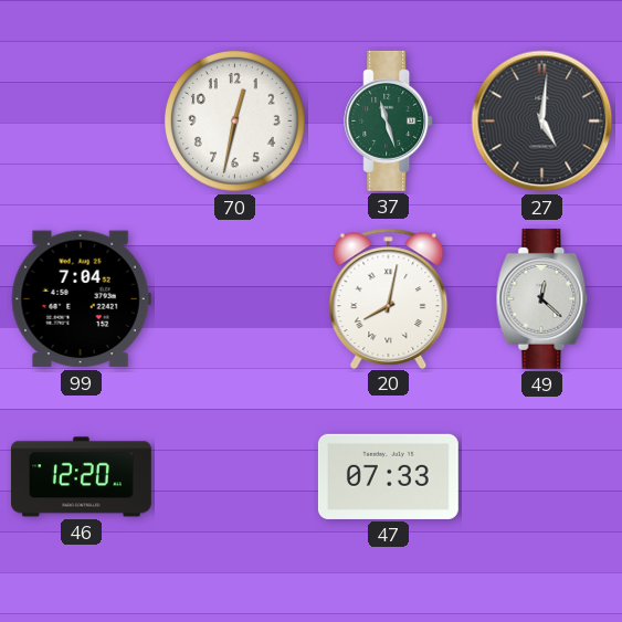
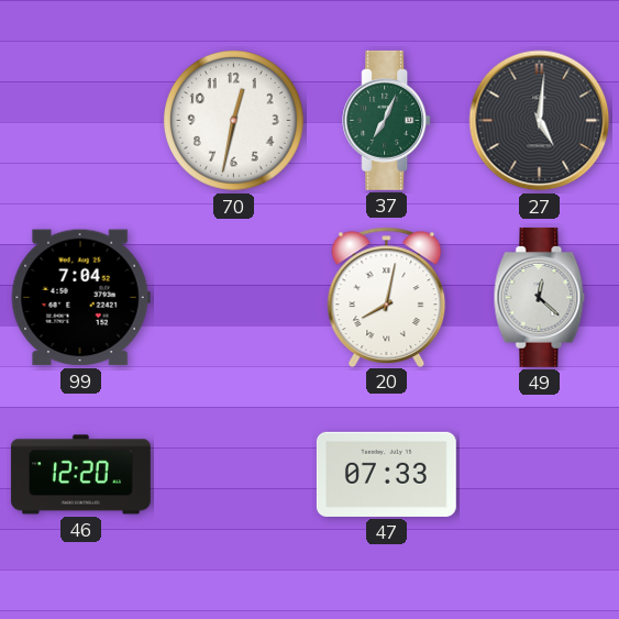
37: 11:27 -> 7:04 (387, 120)
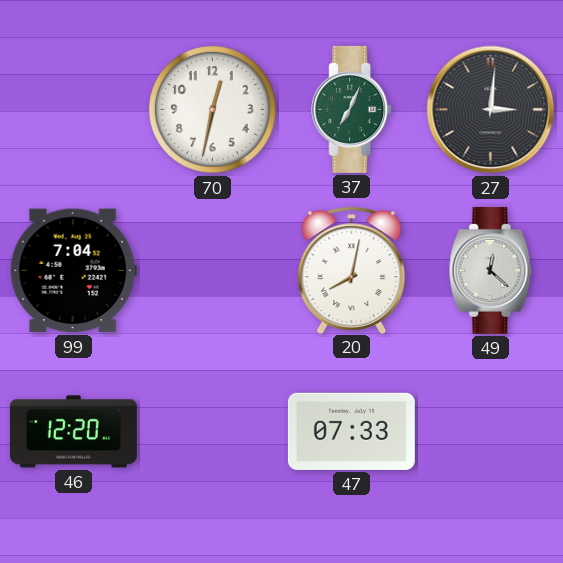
27: 5:01 -> 3:01 (491, 110)
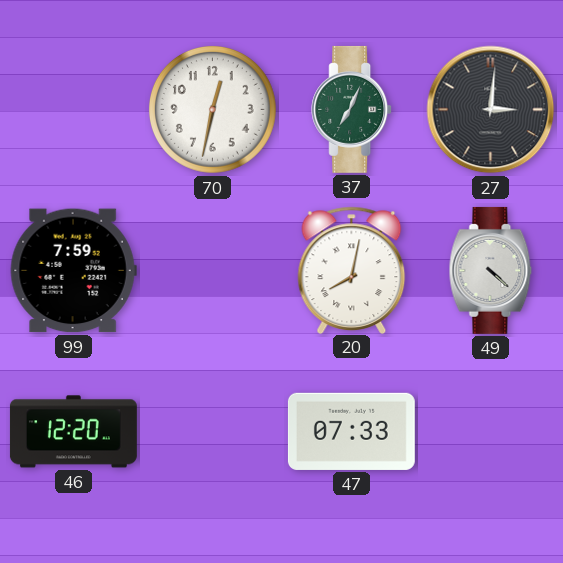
99: 7:04 -> 7:59 (73, 271)
49: 12:22 -> 4:22 (491, 270)
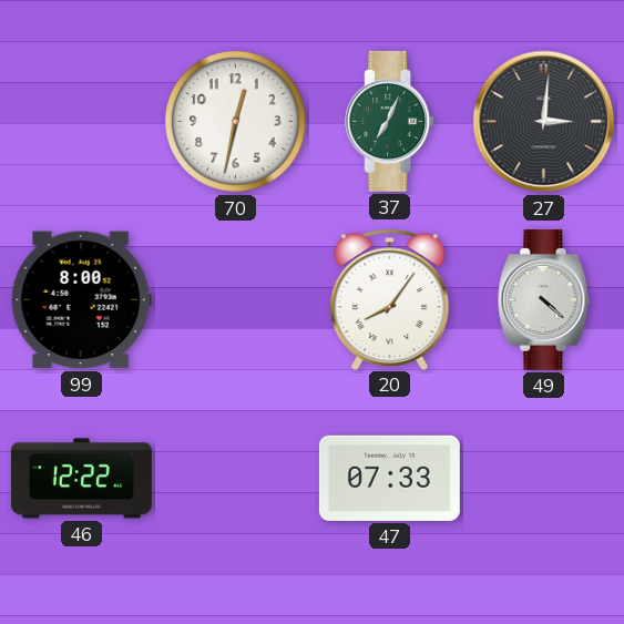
99: 7:59 -> 8:00 (81, 300)
20: 8:02 -> 8:06 (390, 299)
46: 12:20 -> 12:22 (81, 479)
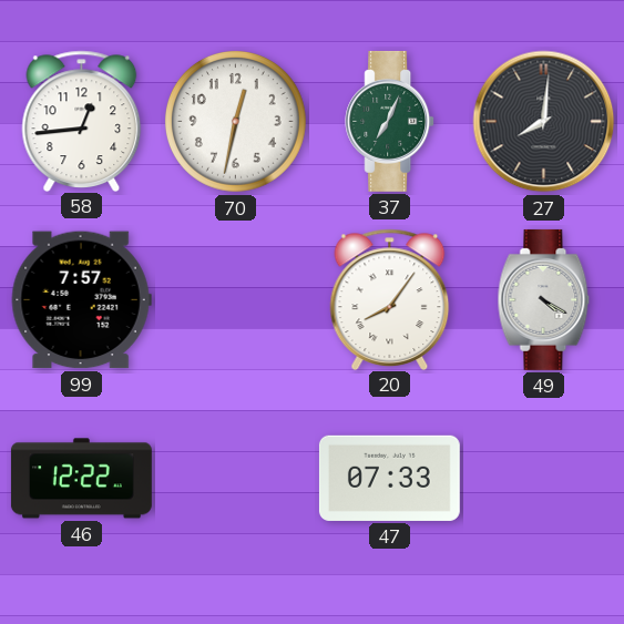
58: none -> 12:44 (82, 121)
27: 3:01 -> 8:01 (544, 122)
99: 8:00 -> 7:57 (81, 300)
49: 4:22 -> 4:20 (544, 299)
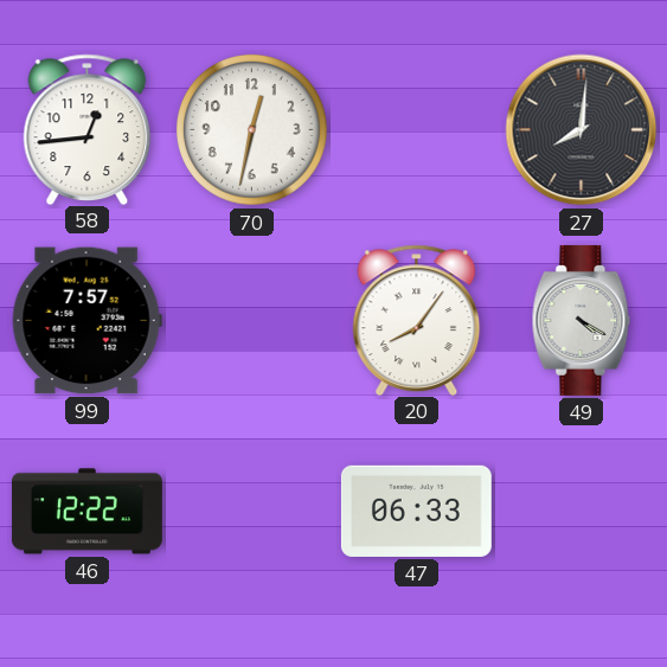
37: 7:04 -> none (390, 121)
47: 07:33 -> 06:33 (416, 511)
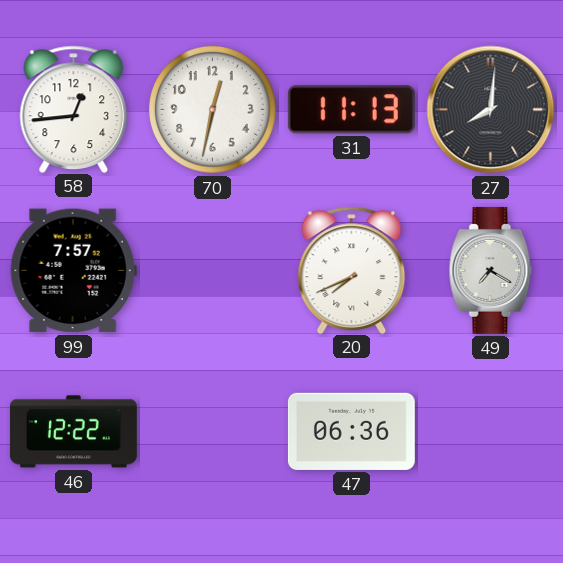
31: none -> 11:13 (351, 110)
20: 8:06 -> 7:41 (352, 270)
49: 4:20 -> 7:20 (491, 270)
47: 06:33 -> 06:36 (351, 431)
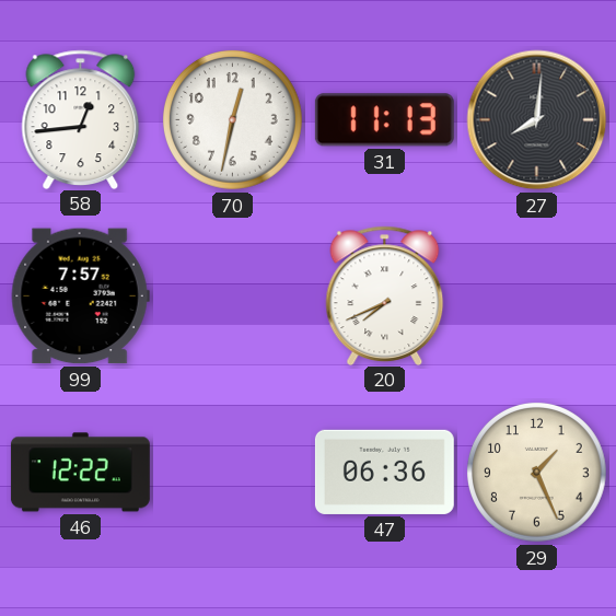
49: 7:20 -> none (491, 270)
29: none -> 1:26 (537, 473)
